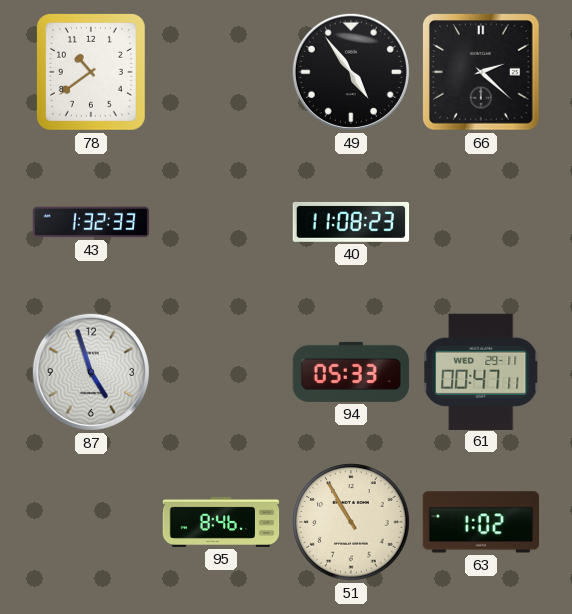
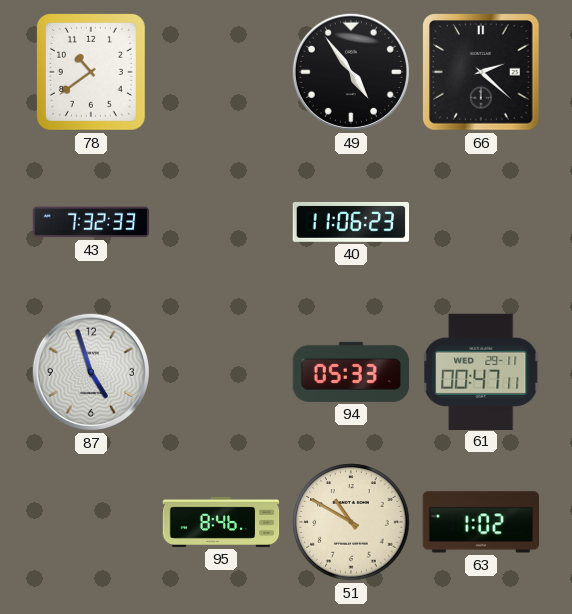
43: 1:32 -> 7:32 (91, 222)
40: 11:08 -> 11:06 (351, 222)
51: 10:55 -> 10:50 (351, 522)
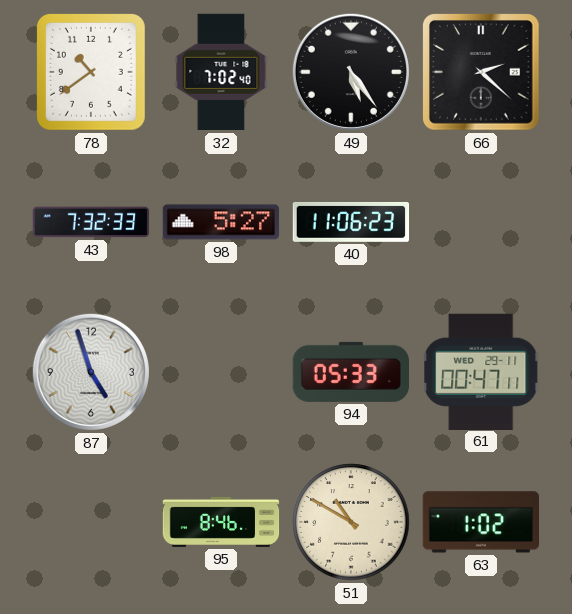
32: none -> 7:02 (221, 72)
49: 4:54 -> 5:24 (351, 72)
98: none -> 5:27 (221, 222)
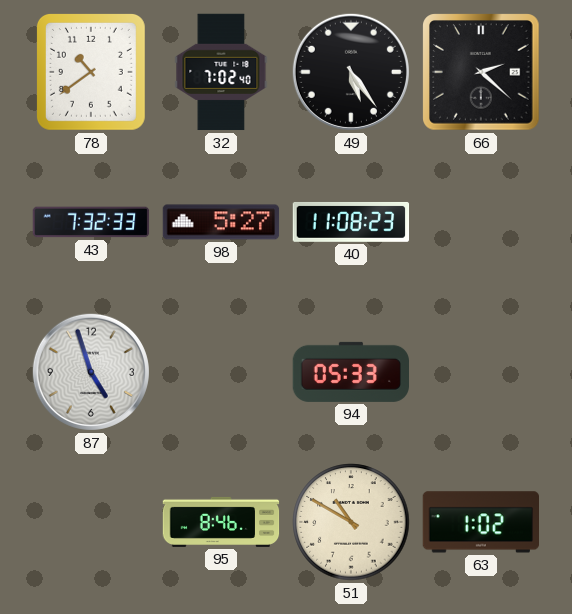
40: 11:06 -> 11:08 (351, 222)
61: 00:47 -> none (481, 371)
